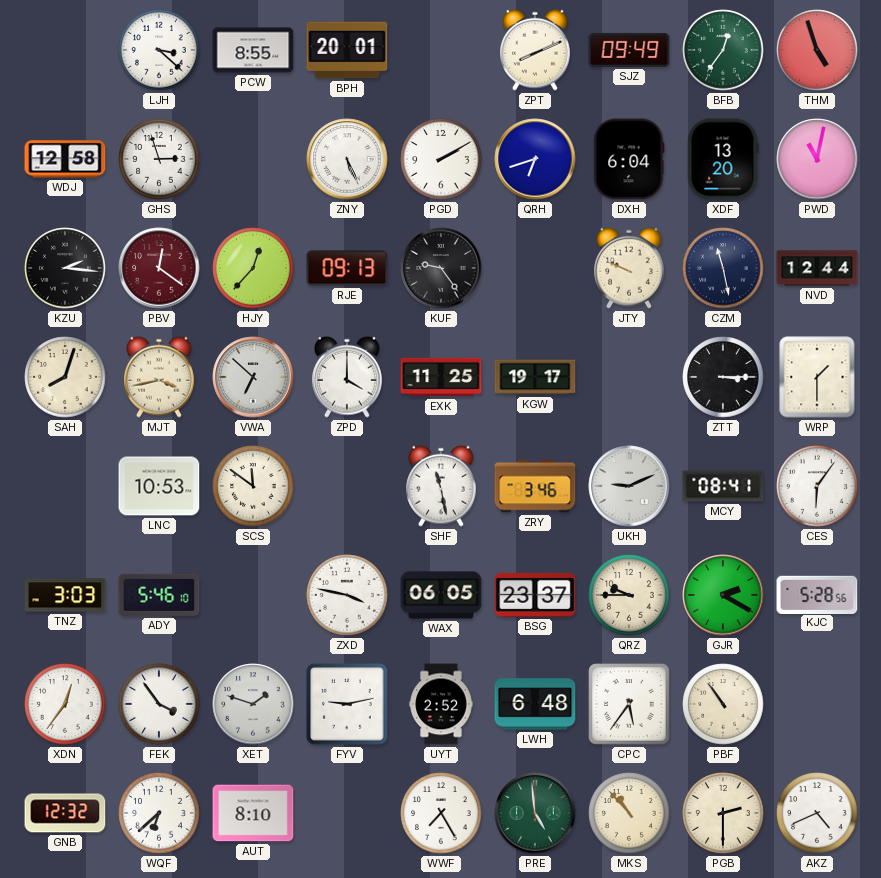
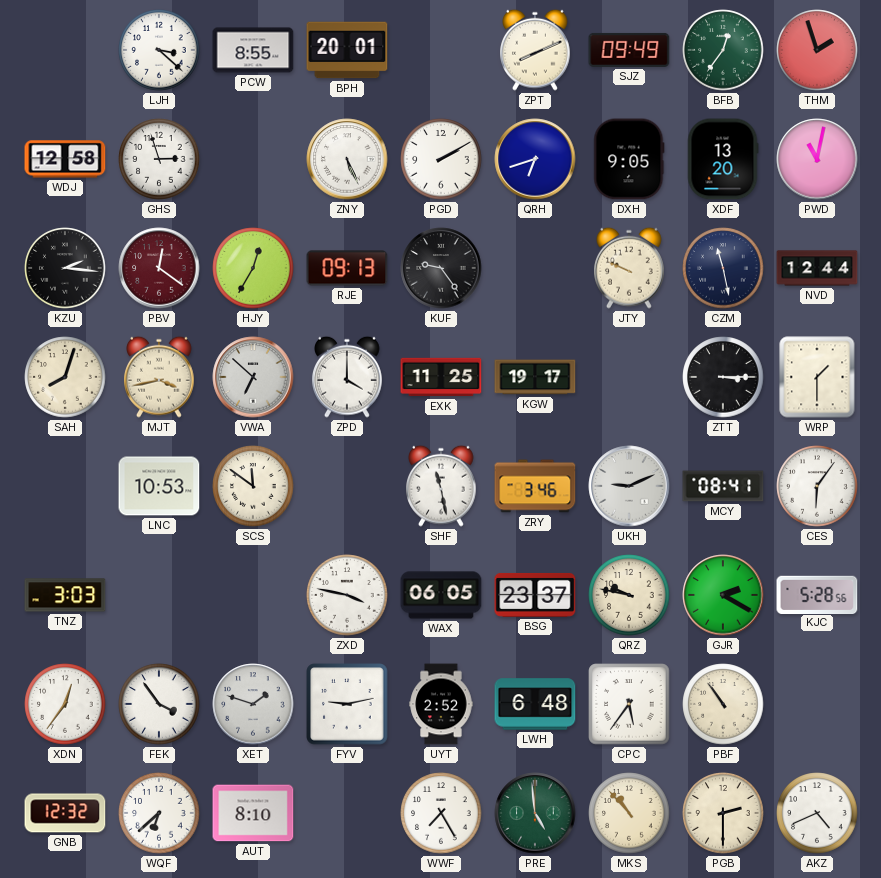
THM: 4:57 -> 1:57 (817, 50)
DXH: 6:04 -> 9:05 (629, 159)
HJY: 12:37 -> 12:35 (253, 268)
ADY: 5:46 -> none (159, 595)
QRZ: 9:45 -> 9:47 (629, 595)
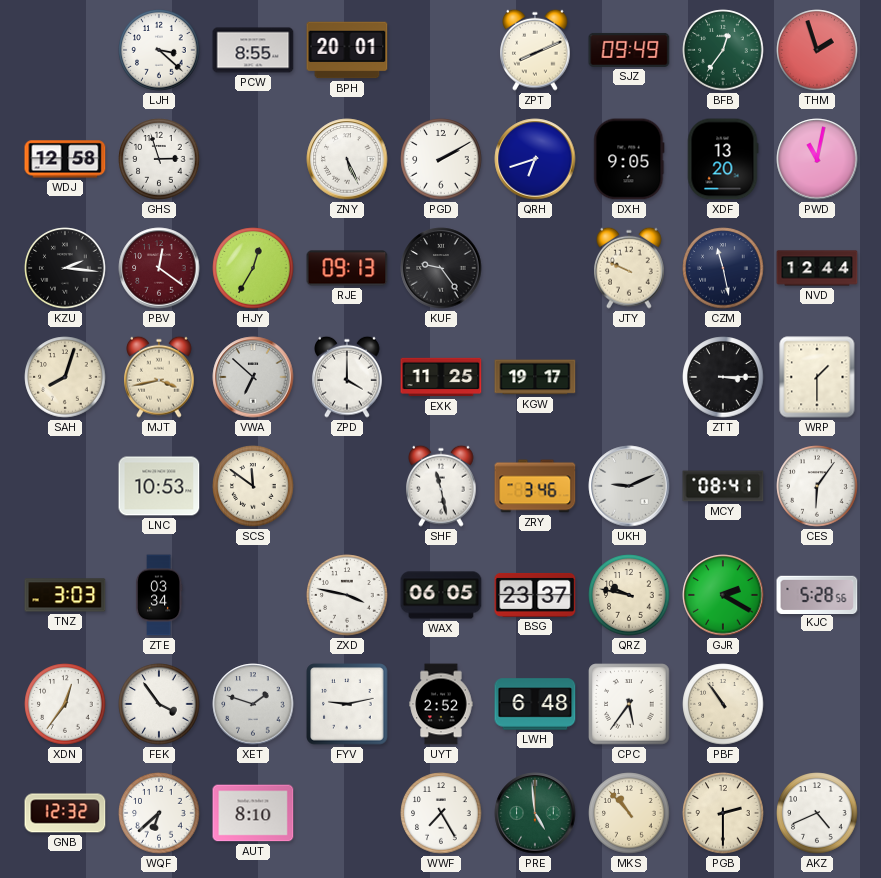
ZTE: none -> 03:34 (159, 595)
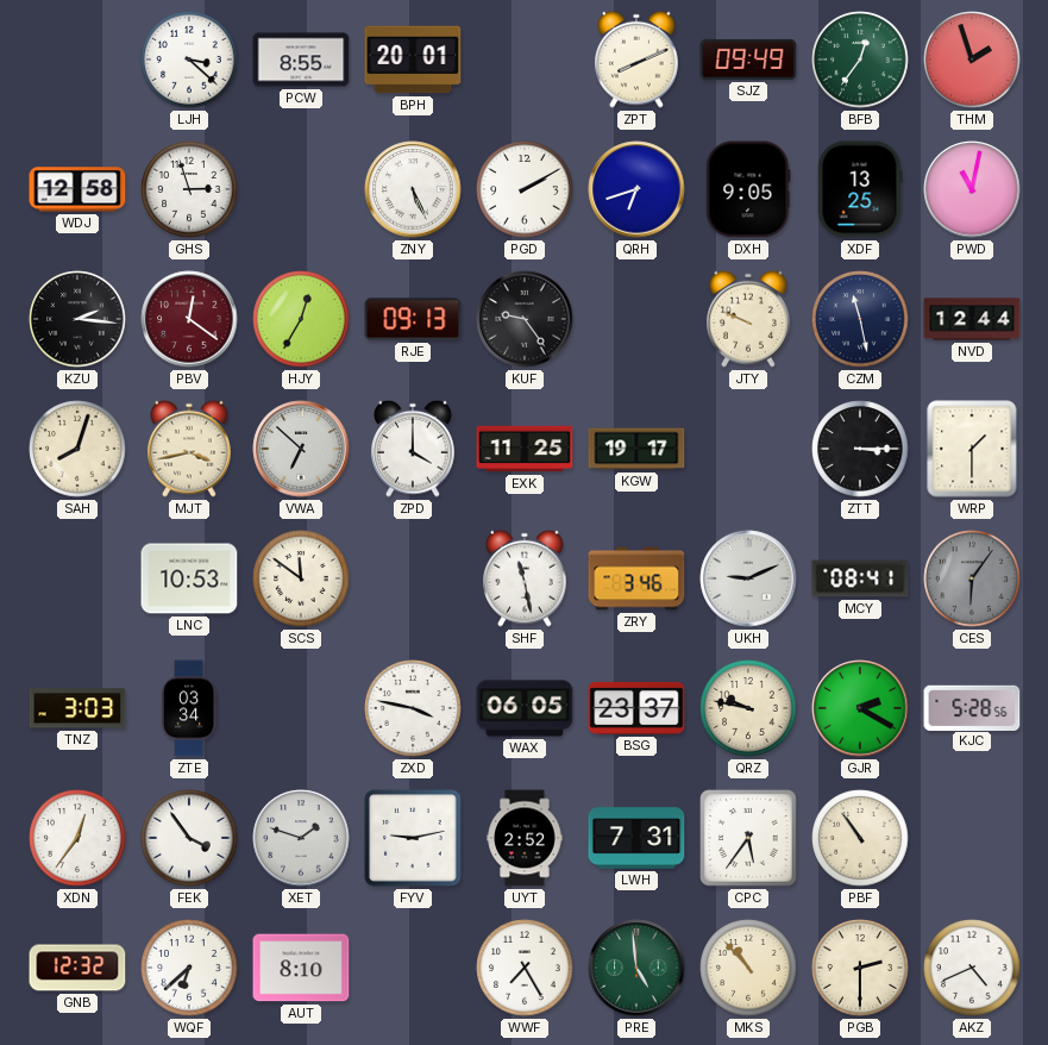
XDF: 13:20 -> 13:25 (860, 189)
CES dial: white -> grey (972, 578)
LWH: 6:48 -> 7:31 (636, 838)
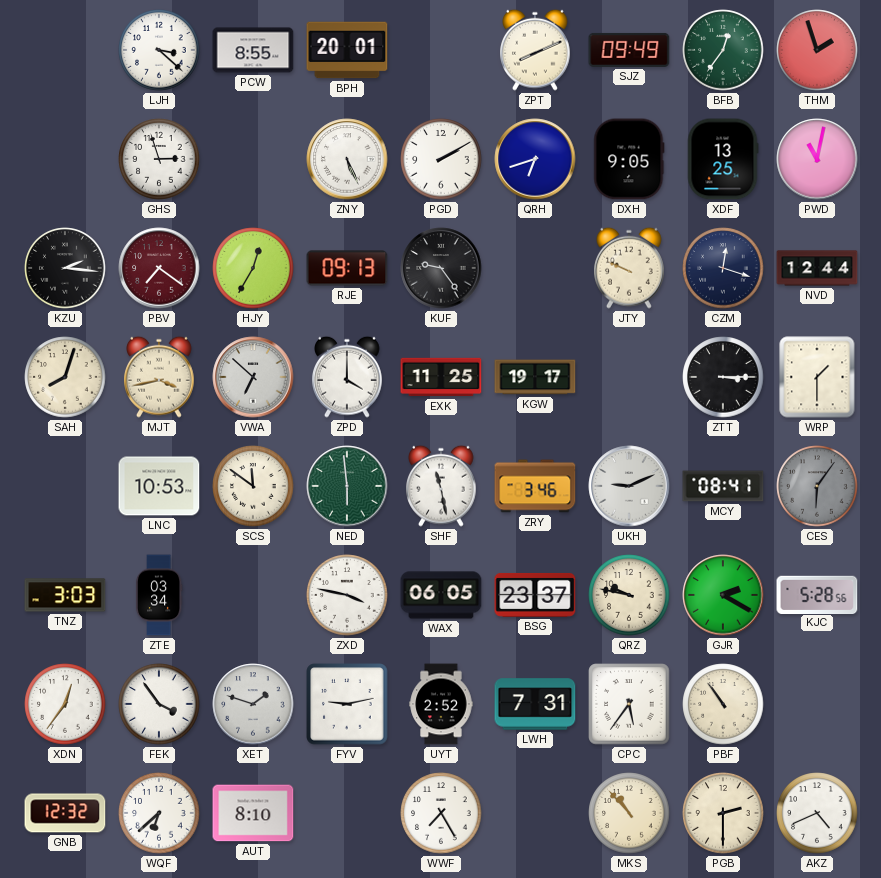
WDJ: 12:58 -> none (77, 189)
PBV: 12:21 -> 7:21 (159, 268)
CZM: 11:28 -> 12:18 (723, 268)
NED: none -> 5:59 (347, 486)
PRE: 4:59 -> none (636, 968)
